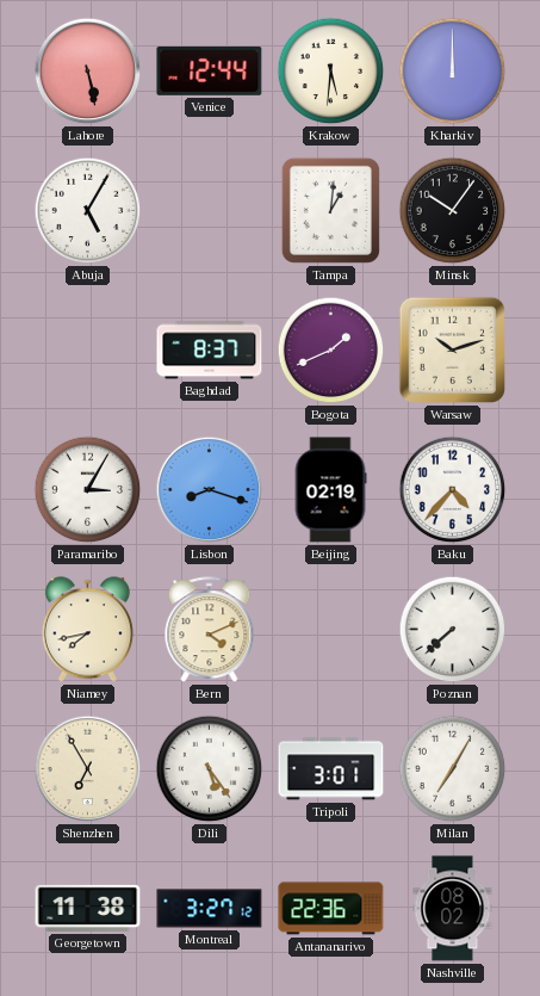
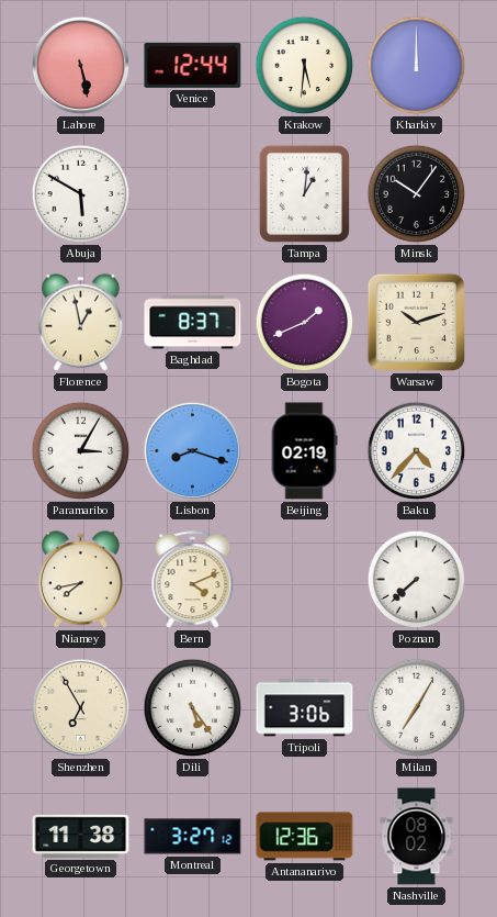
Abuja: 5:05 -> 5:50 (81, 194)
Florence: none -> 12:58 (80, 323)
Tripoli: 3:01 -> 3:06 (305, 708)
Antananarivo: 22:36 -> 12:36 (305, 837)
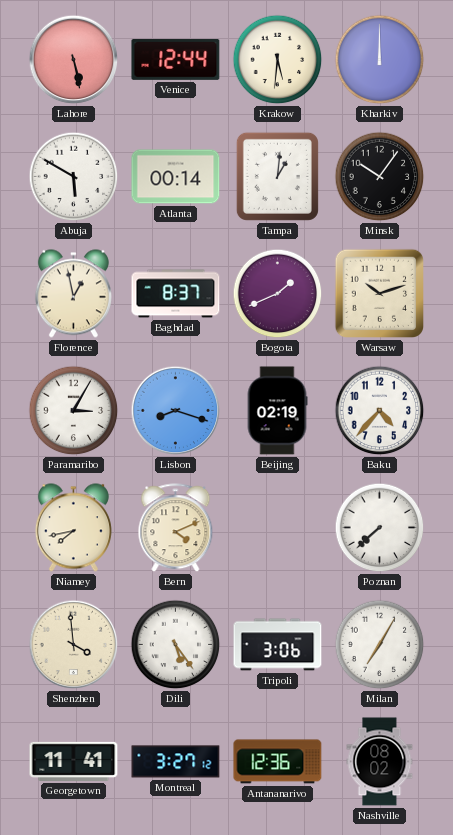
Atlanta: none -> 00:14 (176, 177)
Shenzhen: 6:55 -> 3:59 (74, 645)
Georgetown: 11:38 -> 11:41 (74, 761)
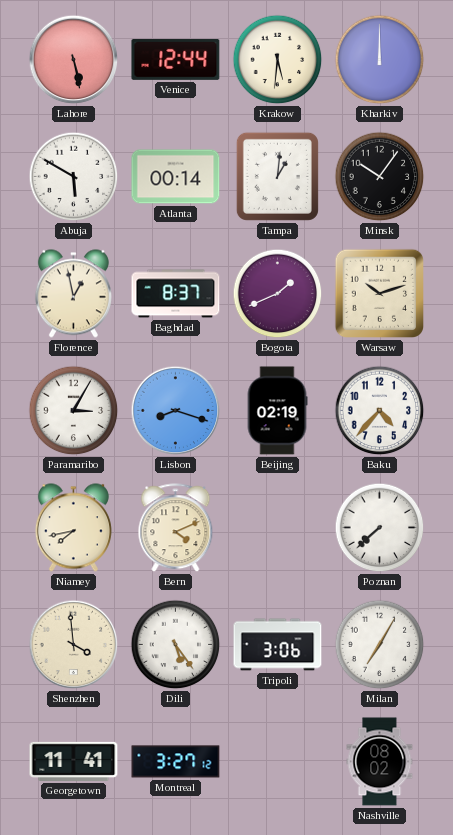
Antananarivo: 12:36 -> none (278, 762)
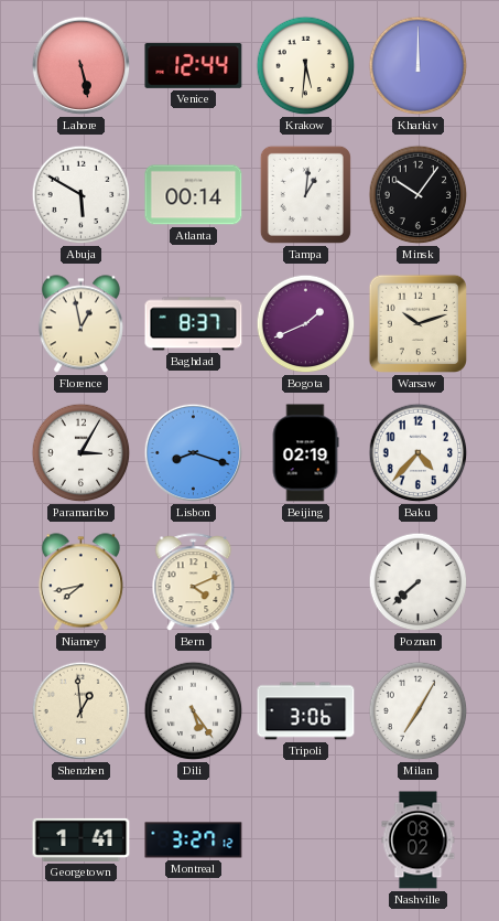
Shenzhen: 3:59 -> 12:59 (82, 711)
Georgetown: 11:41 -> 1:41 (82, 839)
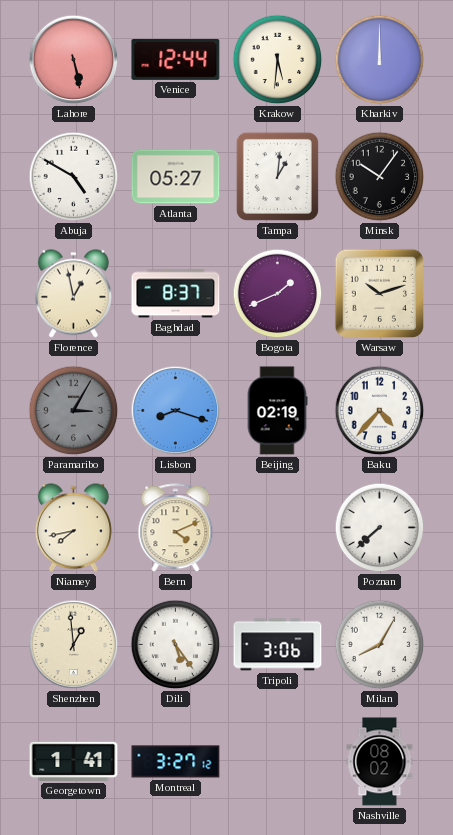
Abuja: 5:50 -> 4:50 (74, 177)
Atlanta: 00:14 -> 05:27 (176, 177)
Paramaribo dial: white -> grey (74, 411)
Milan: 7:05 -> 8:05 (380, 645)
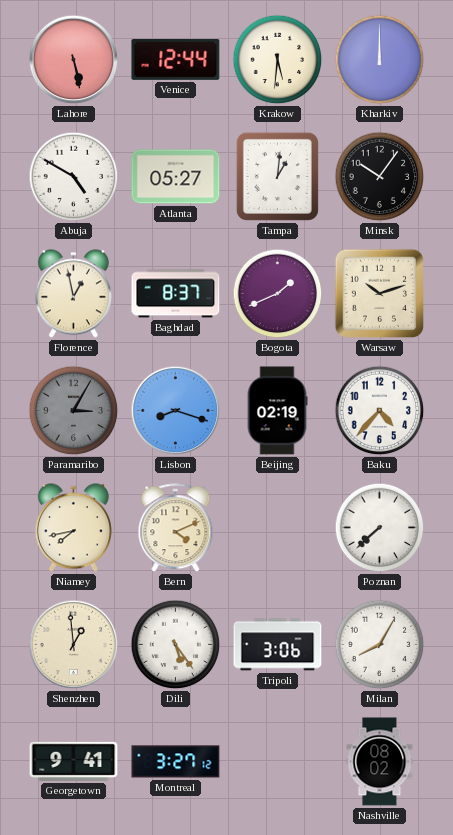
Georgetown: 1:41 -> 9:41 (74, 761)
